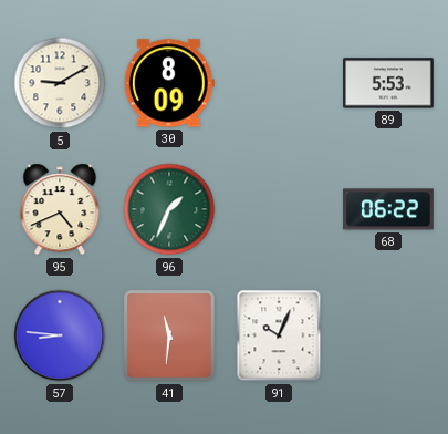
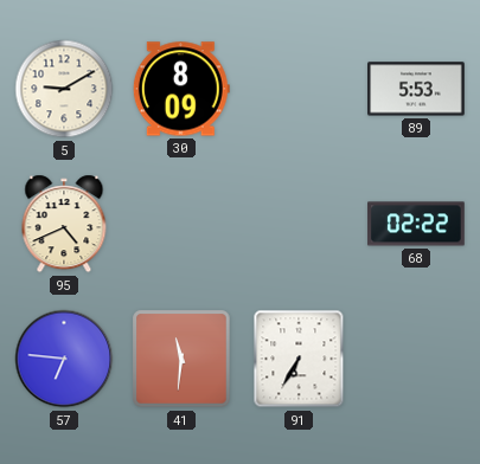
96: 1:34 -> none (169, 209)
68: 06:22 -> 02:22 (416, 224)
57: 8:46 -> 6:46 (64, 359)
91: 10:04 -> 6:35 (299, 359)
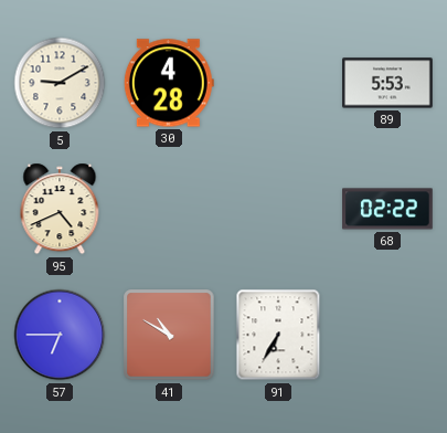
30: 8:09 -> 4:28 (169, 83)
57: 6:46 -> 6:45 (60, 335)
41: 11:31 -> 10:50 (169, 335)
